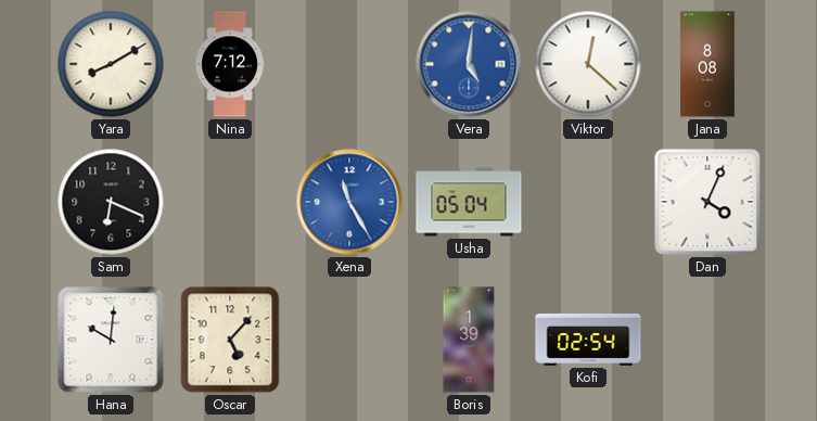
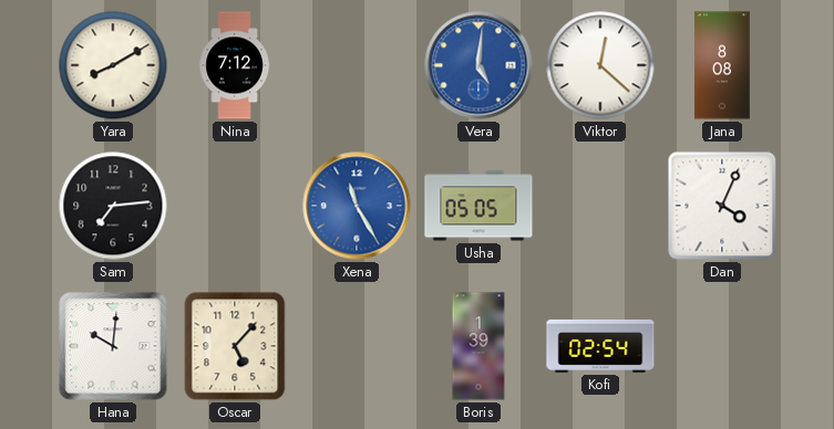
Sam: 6:19 -> 7:14 (113, 206)
Usha: 05:04 -> 05:05 (478, 206)
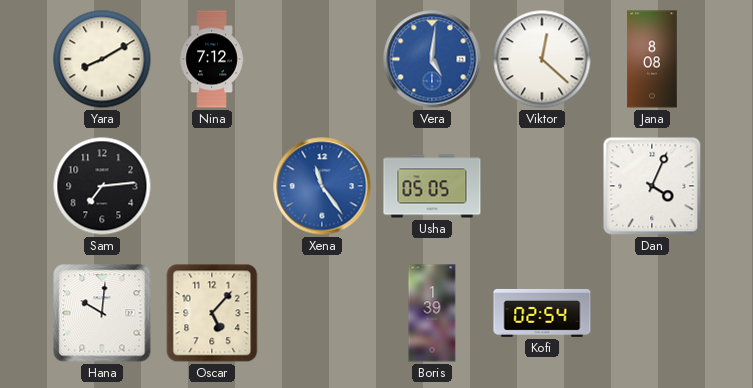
Xena: 11:25 -> 11:24 (322, 186)
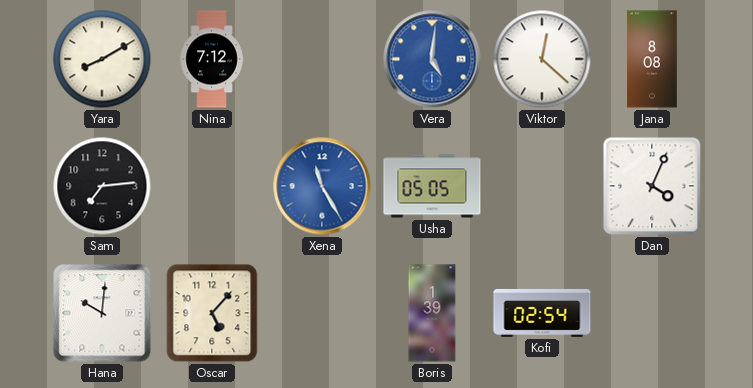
Xena: 11:24 -> 11:25 (322, 186)
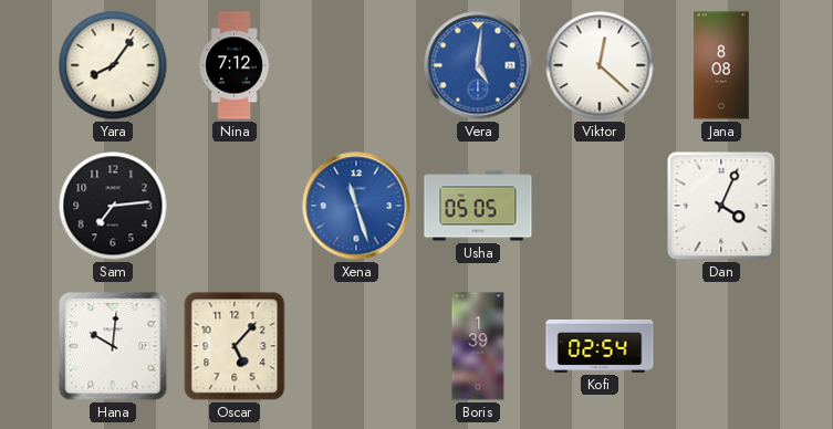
Yara: 8:10 -> 8:06 (113, 65)
Xena: 11:25 -> 11:27 (356, 206)
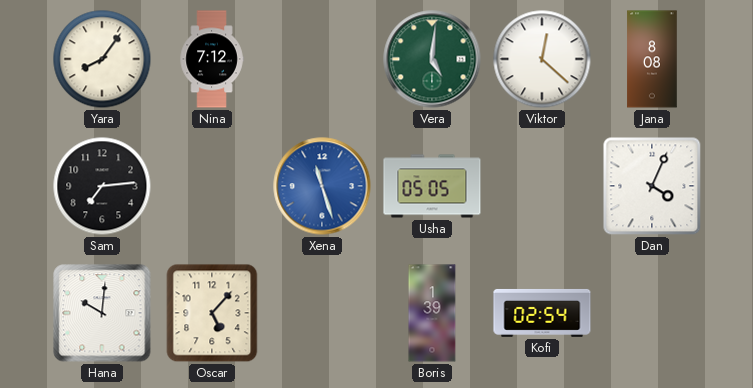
Vera dial: blue -> green (432, 59)
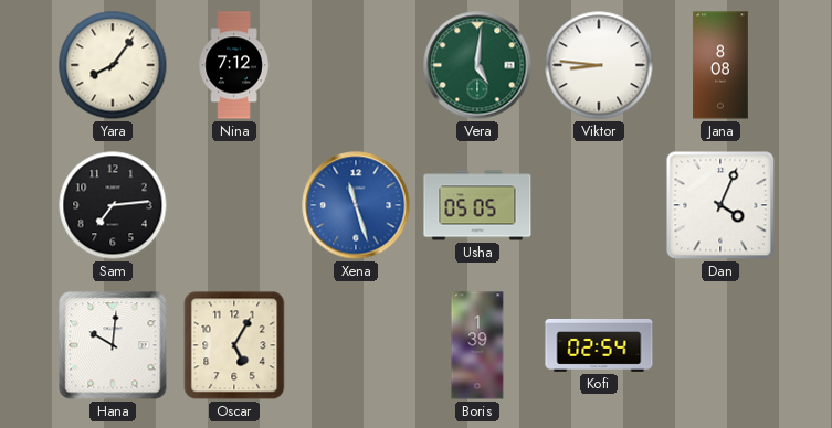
Viktor: 12:22 -> 8:46 (599, 65)
Oscar: 5:07 -> 5:05 (234, 345)
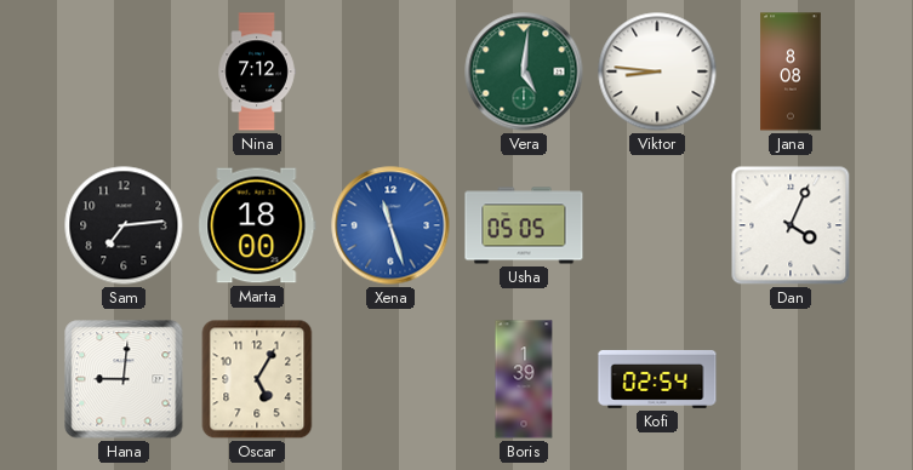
Yara: 8:06 -> none (113, 65)
Marta: none -> 18:00 (257, 225)
Hana: 10:01 -> 9:01 (124, 379)
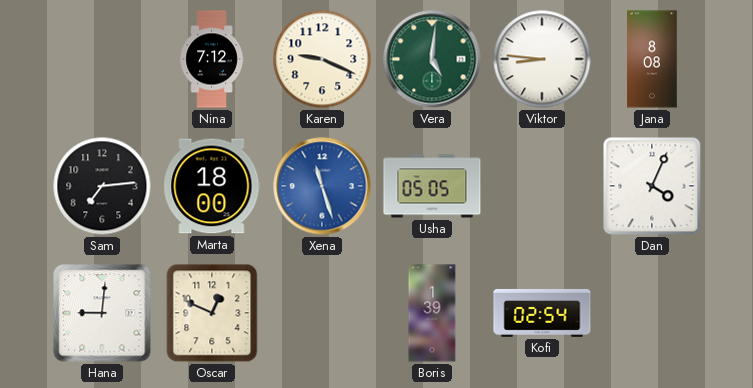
Karen: none -> 9:19 (322, 59)
Oscar: 5:05 -> 12:49 (212, 313)
